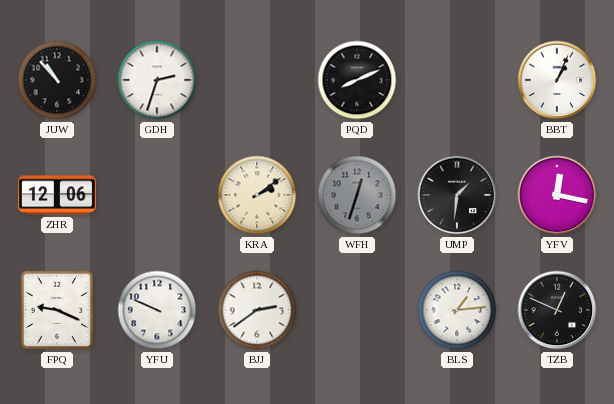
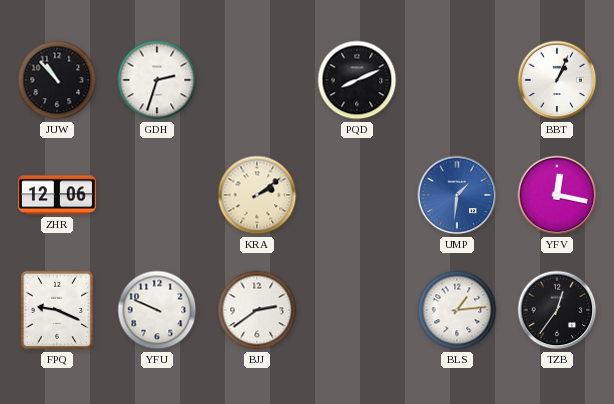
WFH: 12:33 -> none (357, 195)
UMP dial: black -> blue (457, 195)
TZB: 12:49 -> 12:36 (557, 310)
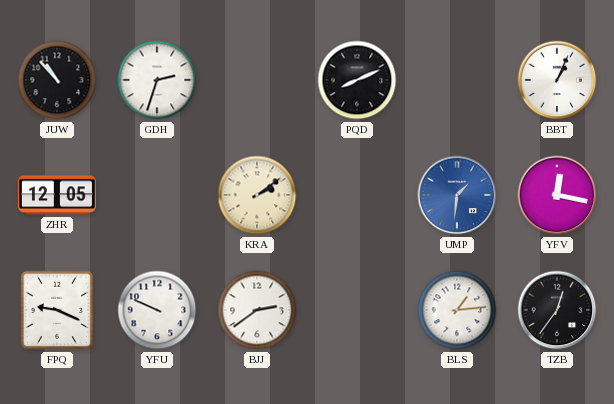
ZHR: 12:06 -> 12:05 (57, 195)
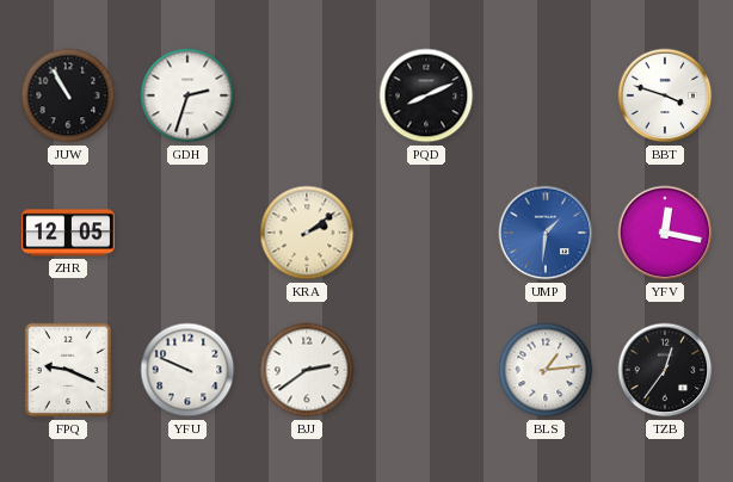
JUW: 10:53 -> 10:55 (68, 95)
BBT: 1:04 -> 3:48 (665, 95)
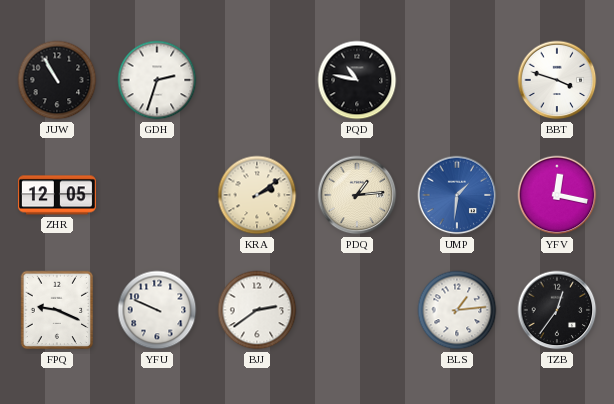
PQD: 8:11 -> 10:47 (357, 80)
PDQ: none -> 1:14 (357, 195)
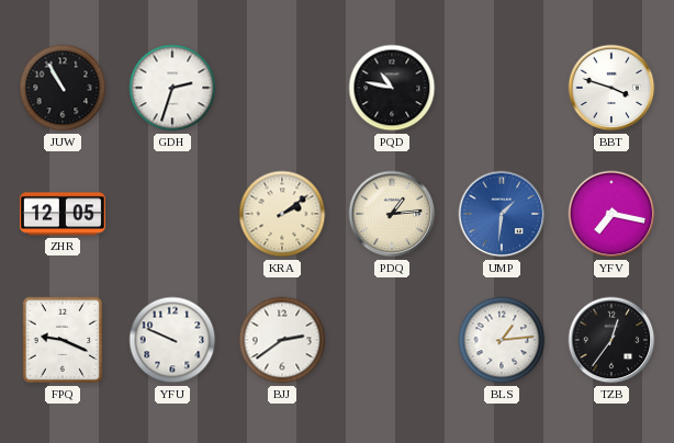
YFV: 12:17 -> 7:17 (611, 214)
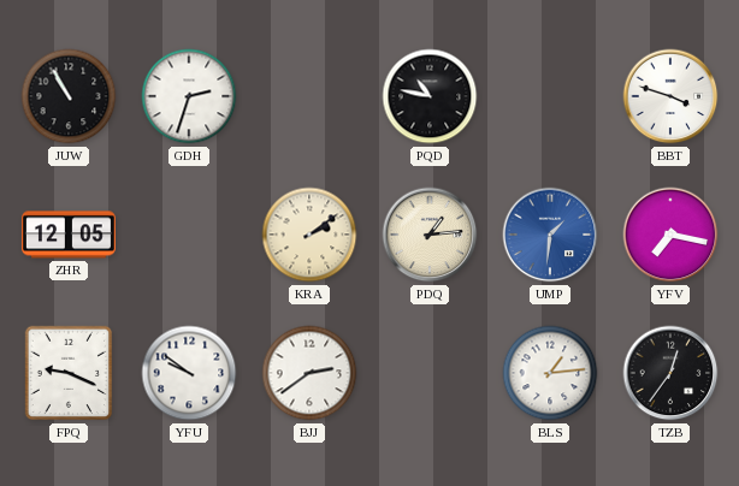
YFU: 9:49 -> 9:51 (189, 373)
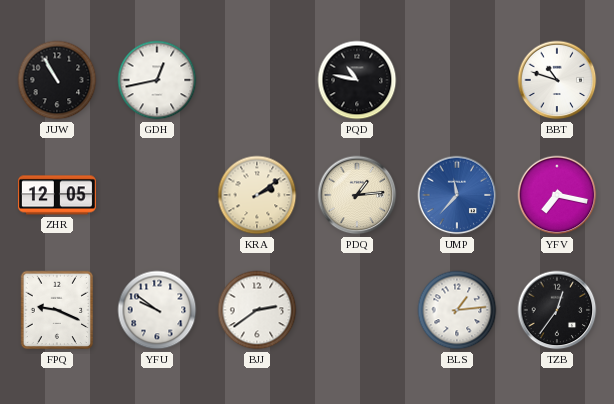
GDH: 2:33 -> 12:43 (157, 80)
BBT: 3:48 -> 10:48 (557, 80)
UMP: 1:31 -> 11:37 (457, 195)
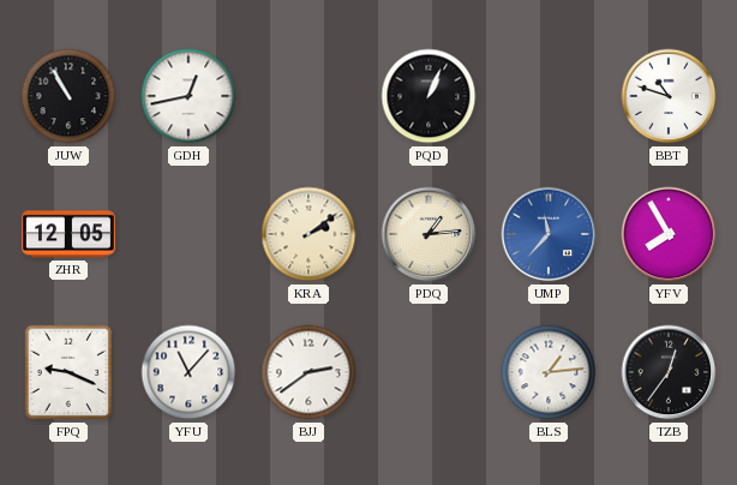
PQD: 10:47 -> 1:04 (429, 96)
YFV: 7:17 -> 7:55 (669, 234)
YFU: 9:51 -> 11:07 (188, 372)
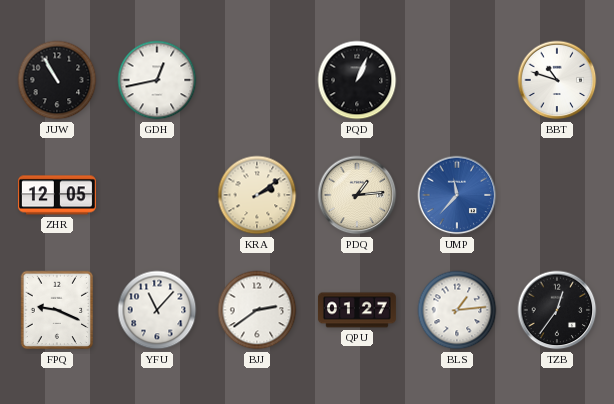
YFV: 7:55 -> none (669, 234)
QPU: none -> 01:27 (357, 310)
